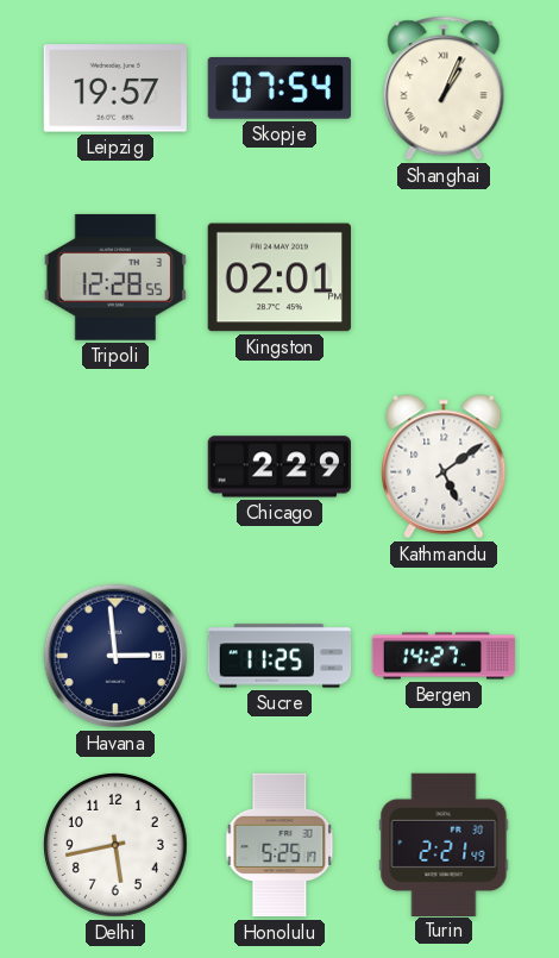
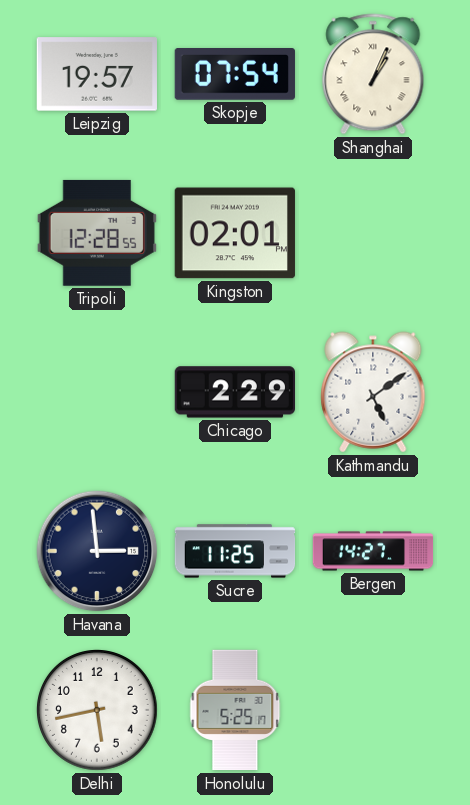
Turin: 2:21 -> none (444, 844)
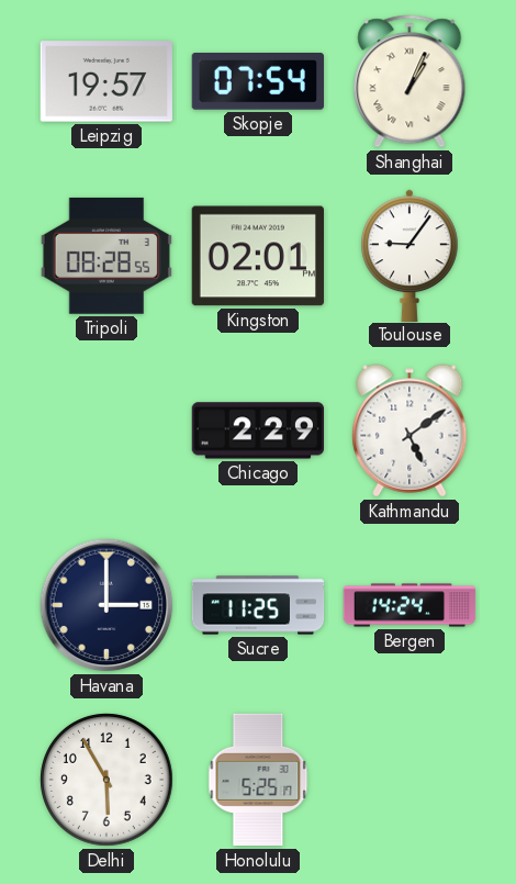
Tripoli: 12:28 -> 08:28 (106, 256)
Toulouse: none -> 9:06 (411, 255)
Havana: 2:59 -> 3:00 (106, 605)
Bergen: 14:27 -> 14:24 (410, 605)
Delhi: 5:43 -> 5:55 (108, 781)
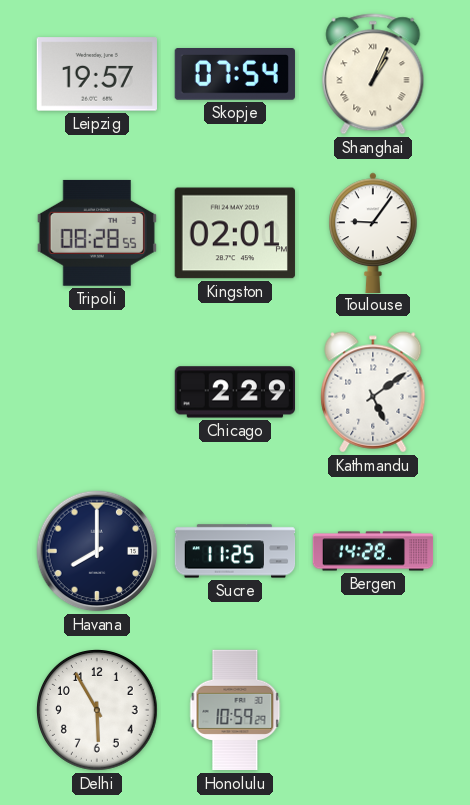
Havana: 3:00 -> 8:00 (97, 551)
Bergen: 14:24 -> 14:28 (373, 551)
Honolulu: 5:25 -> 10:59 (235, 710)
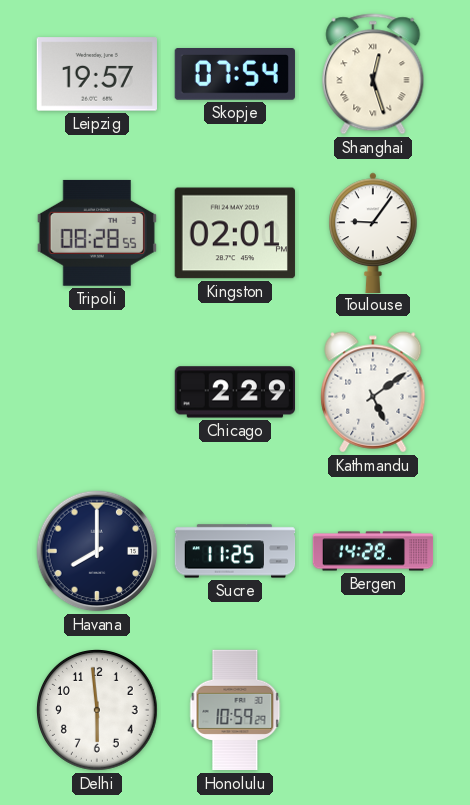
Shanghai: 1:04 -> 12:27 (373, 74)
Delhi: 5:55 -> 5:59 (98, 711)
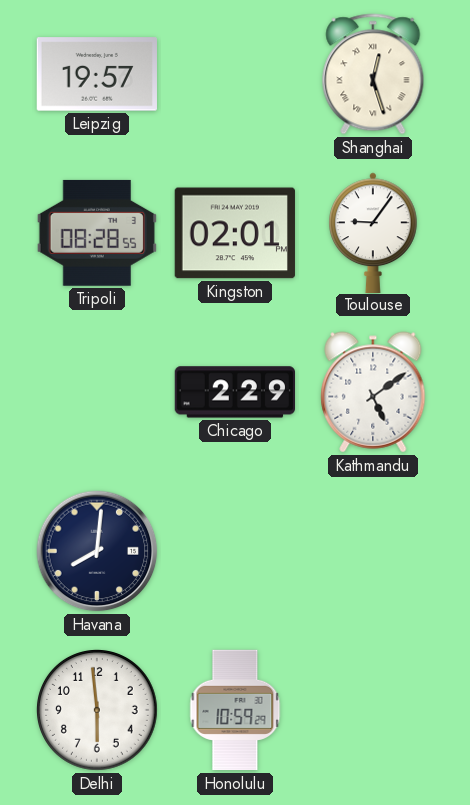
Skopje: 07:54 -> none (235, 75)
Havana: 8:00 -> 8:01 (97, 551)
Sucre: 11:25 -> none (235, 551)
Bergen: 14:28 -> none (373, 551)
